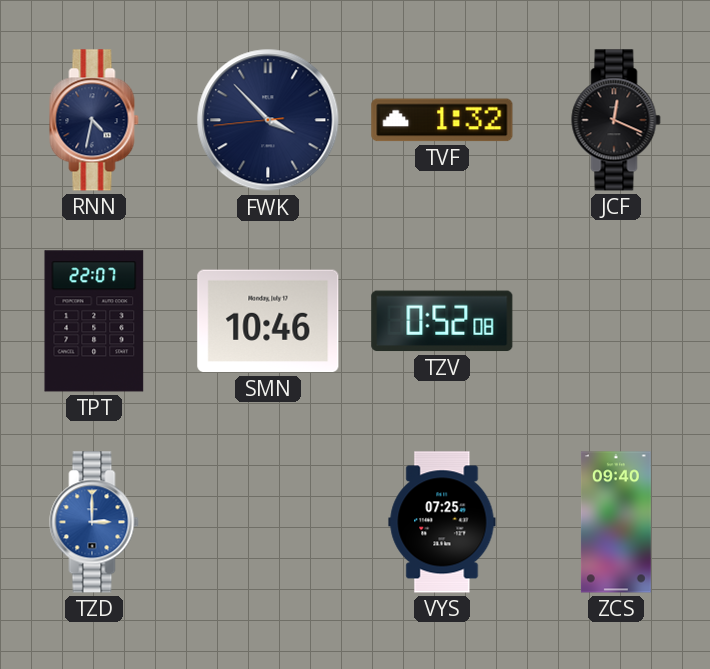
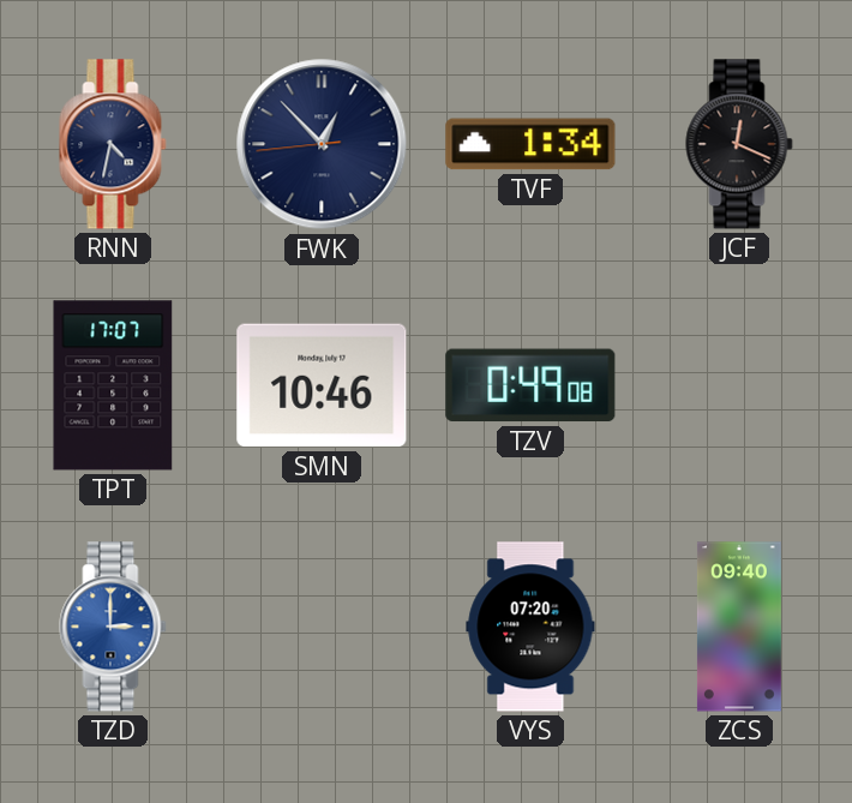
FWK: 3:52 -> 12:52 (322, 144)
TVF: 1:32 -> 1:34 (530, 144)
TPT: 22:07 -> 17:07 (113, 385)
TZV: 0:52 -> 0:49 (530, 385)
VYS: 07:25 -> 07:20 (530, 627)
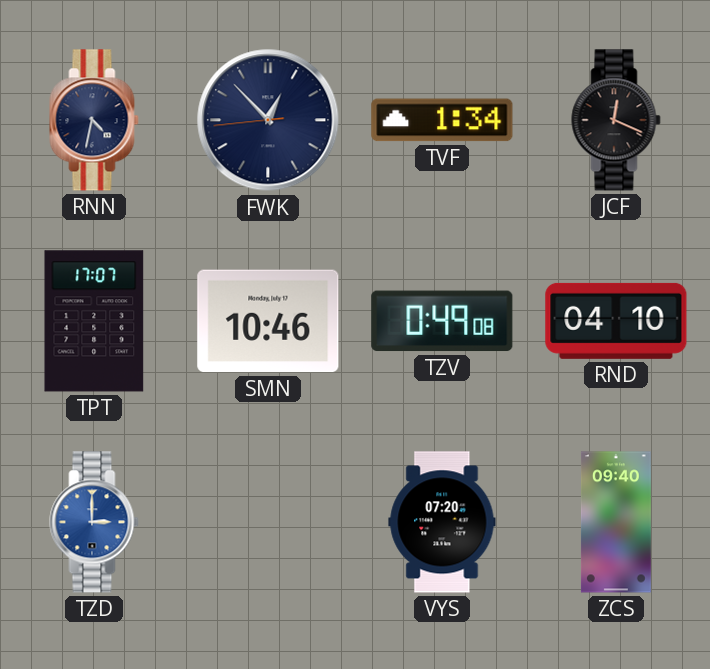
RND: none -> 04:10 (616, 321)
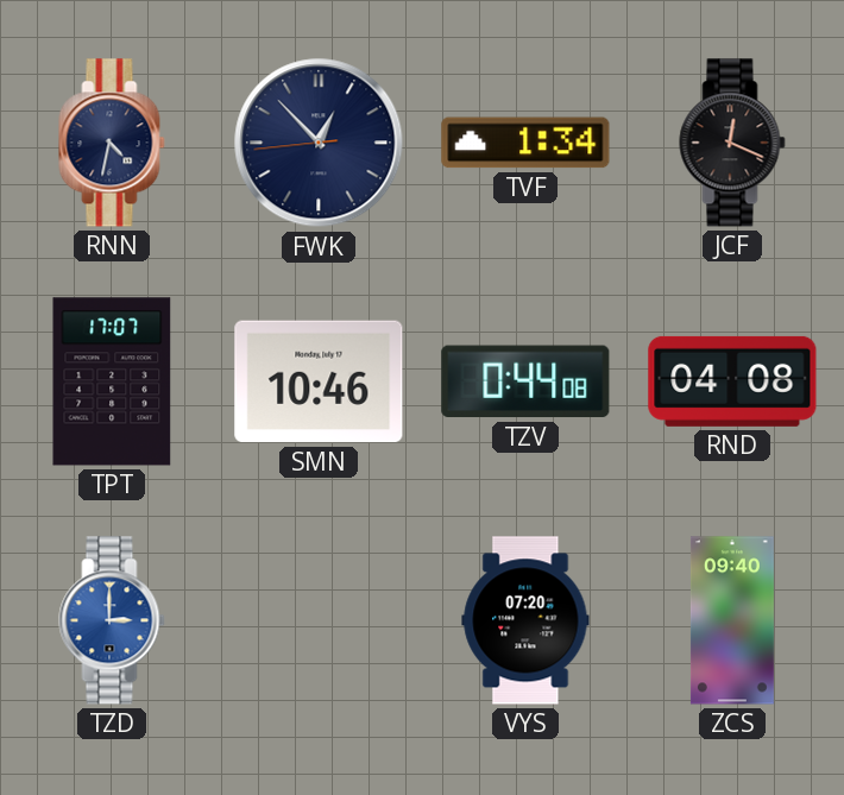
TZV: 0:49 -> 0:44 (525, 381)
RND: 04:10 -> 04:08 (732, 381)
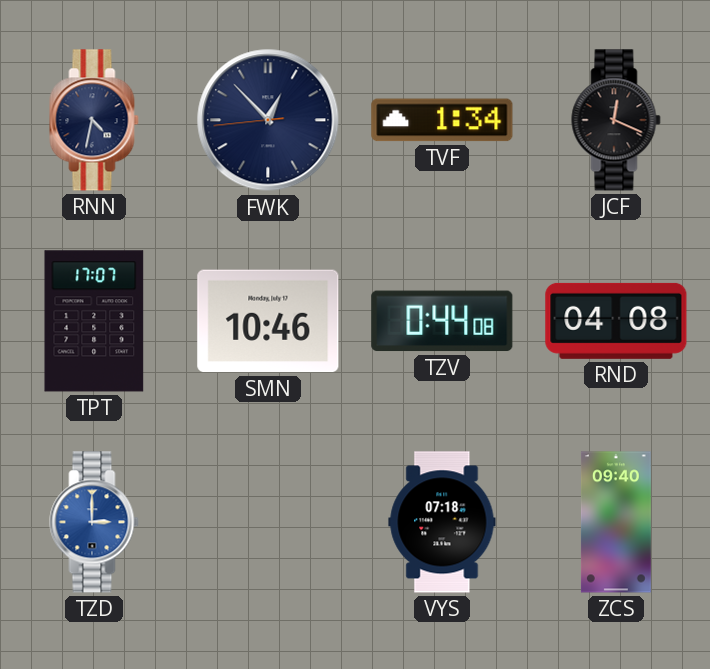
VYS: 07:20 -> 07:18 (442, 522)
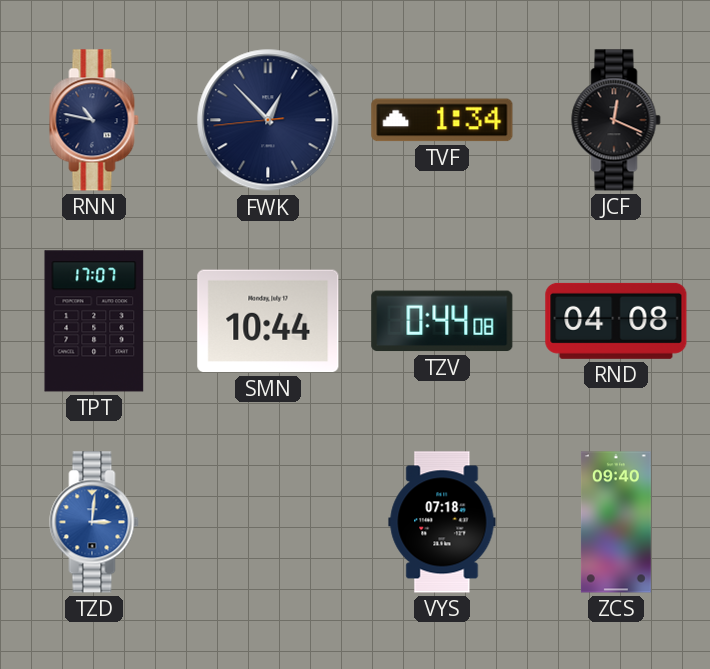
RNN: 4:32 -> 10:47 (94, 120)
SMN: 10:46 -> 10:44 (268, 321)
TZD: 3:00 -> 3:01 (94, 522)
